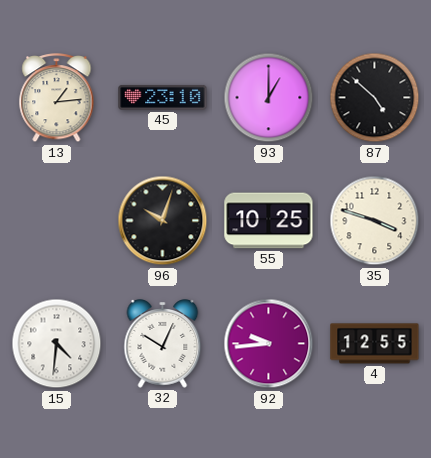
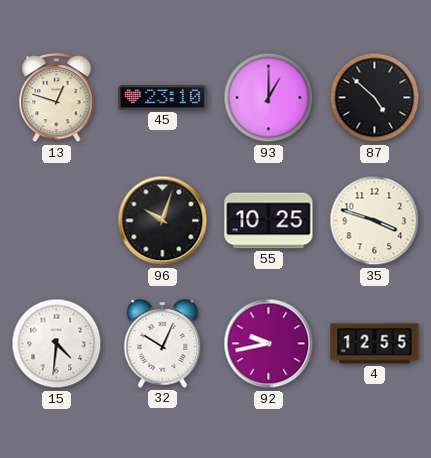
13: 1:14 -> 12:48 (57, 98)
92: 9:44 -> 9:43 (269, 344)
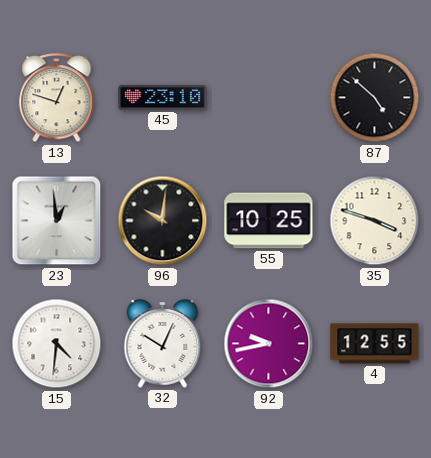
93: 1:00 -> none (269, 98)
23: none -> 12:59 (57, 221)
96: 10:03 -> 10:01 (163, 221)
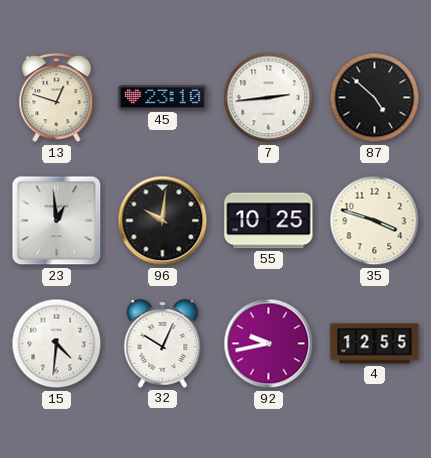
7: none -> 2:44 (269, 98)
